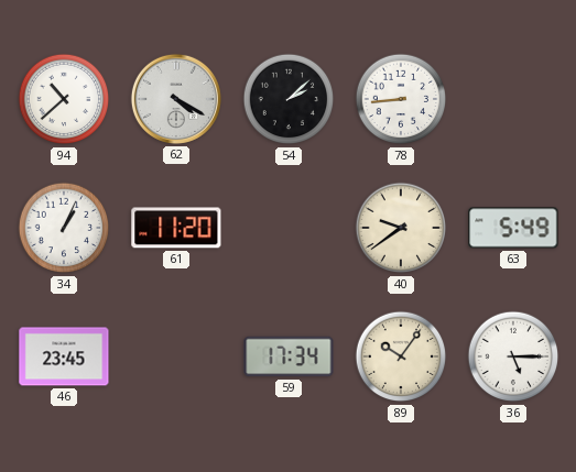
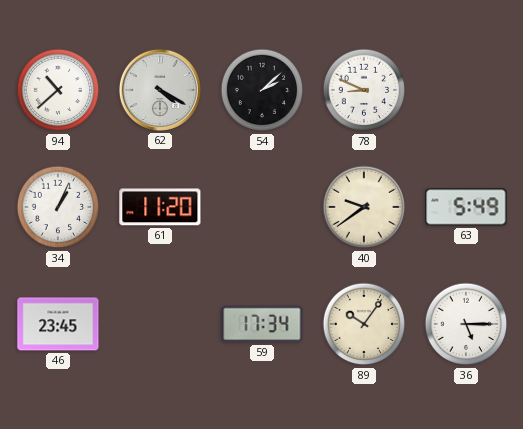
78: 8:44 -> 8:49 (364, 90)
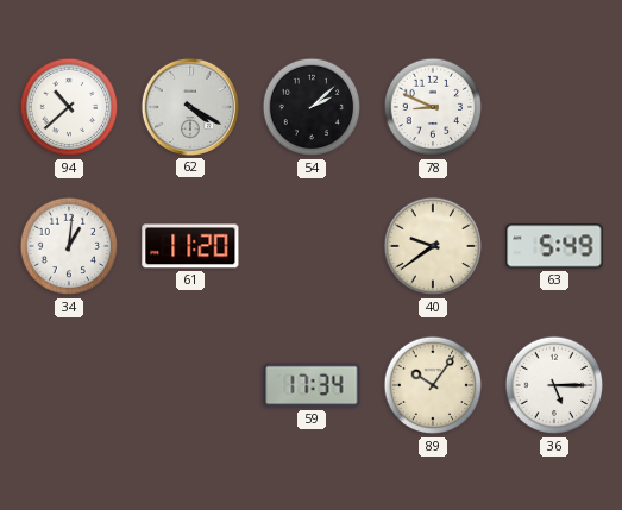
34: 1:04 -> 1:01 (69, 246)
46: 23:45 -> none (58, 324)
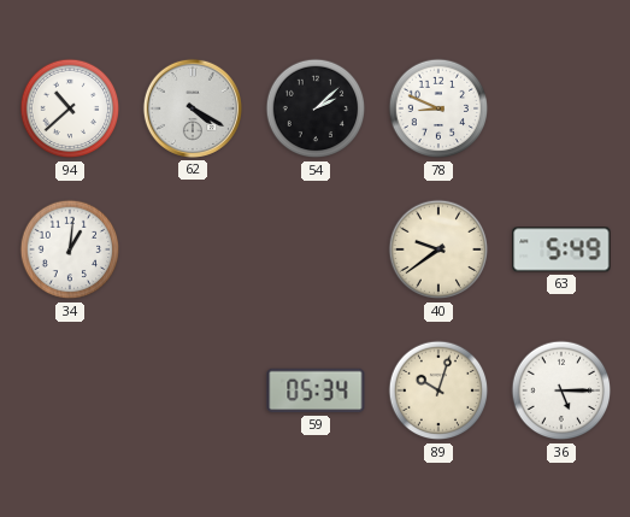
61: 11:20 -> none (190, 246)
59: 17:34 -> 05:34 (316, 390)
89: 10:06 -> 10:03 (438, 390)
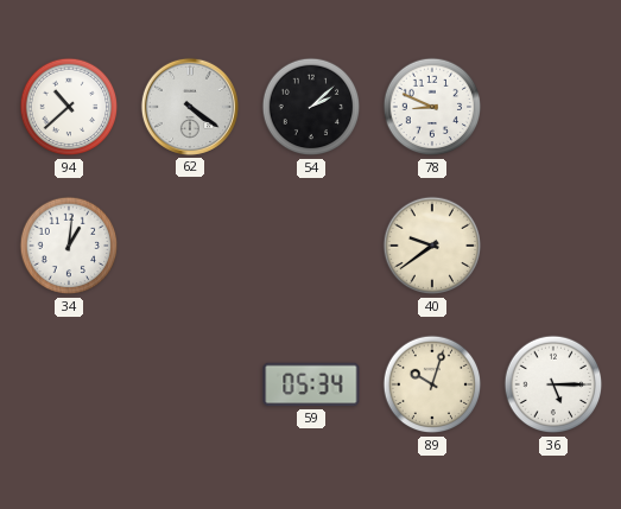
62: 4:20 -> 4:21 (190, 107)
63: 5:49 -> none (561, 249)
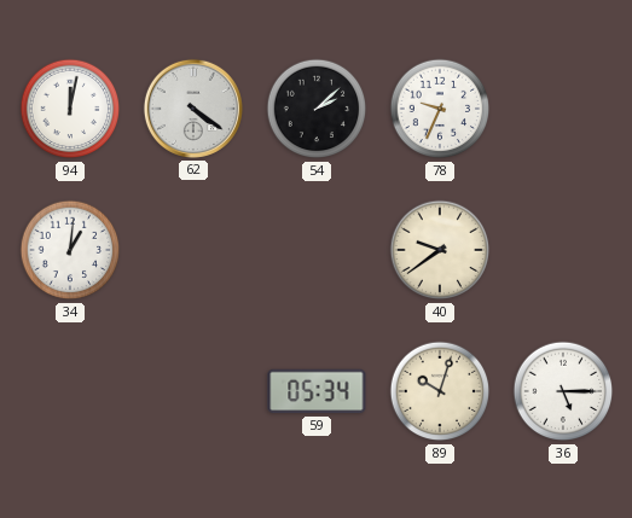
94: 10:38 -> 12:02 (70, 109)
78: 8:49 -> 9:34 (440, 109)
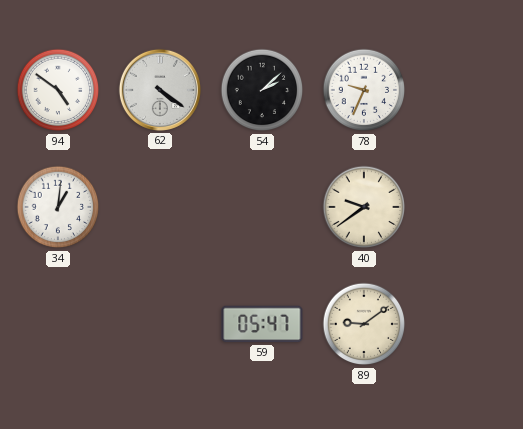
94: 12:02 -> 4:51 (58, 90)
59: 05:34 -> 05:47 (262, 324)
89: 10:03 -> 9:09 (364, 324)
36: 5:15 -> none (563, 391)
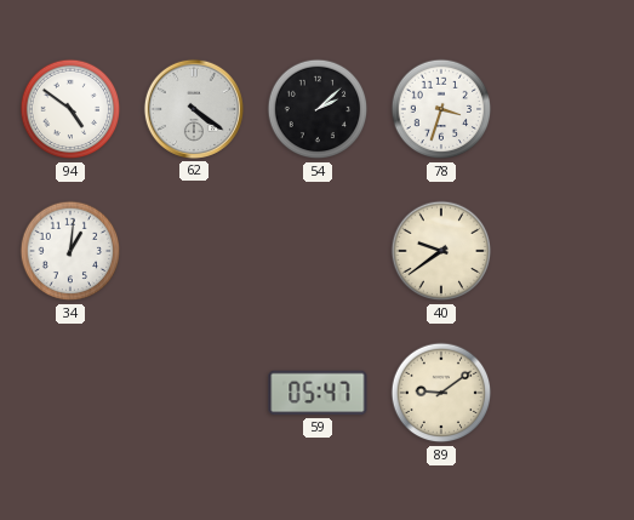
78: 9:34 -> 3:33 (441, 109)
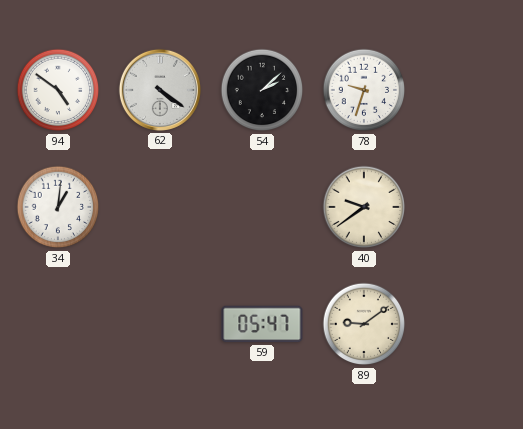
78: 3:33 -> 9:33 (364, 90)
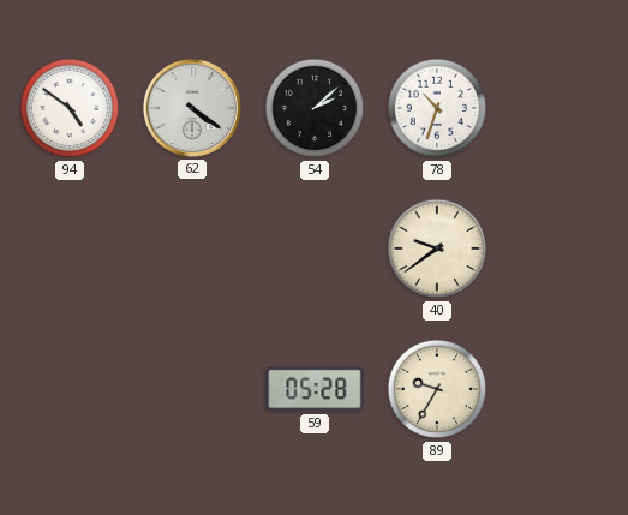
78: 9:33 -> 10:33 (437, 108)
34: 1:01 -> none (58, 207)
59: 05:47 -> 05:28 (315, 389)
89: 9:09 -> 9:35 (437, 389)
